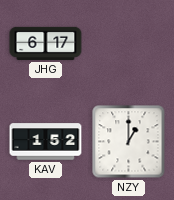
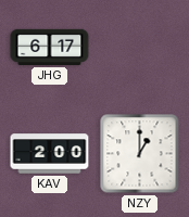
KAV: 1:52 -> 2:00 (50, 154)
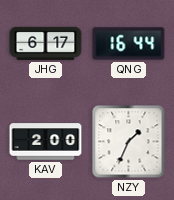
QNG: none -> 16:44 (129, 44)
NZY: 1:00 -> 1:34 (129, 142)
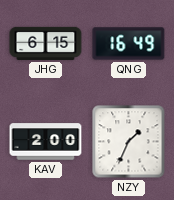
JHG: 6:17 -> 6:15 (46, 43)
QNG: 16:44 -> 16:49 (129, 44)
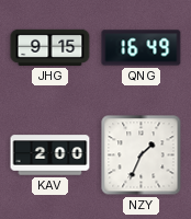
JHG: 6:15 -> 9:15 (50, 47)
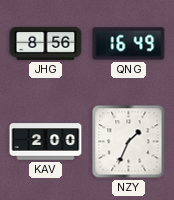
JHG: 9:15 -> 8:56 (46, 43)
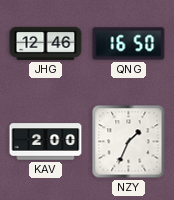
JHG: 8:56 -> 12:46 (46, 43)
QNG: 16:49 -> 16:50 (129, 44)
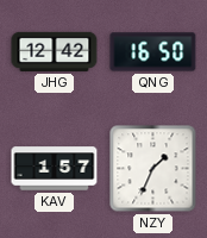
JHG: 12:46 -> 12:42 (55, 51)
KAV: 2:00 -> 1:57 (55, 169)
